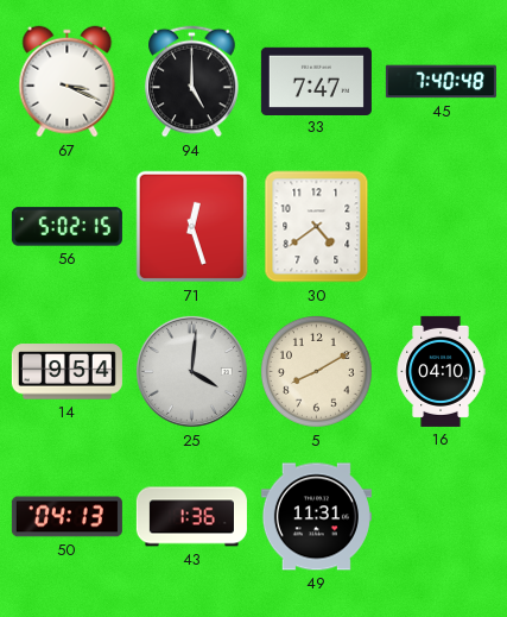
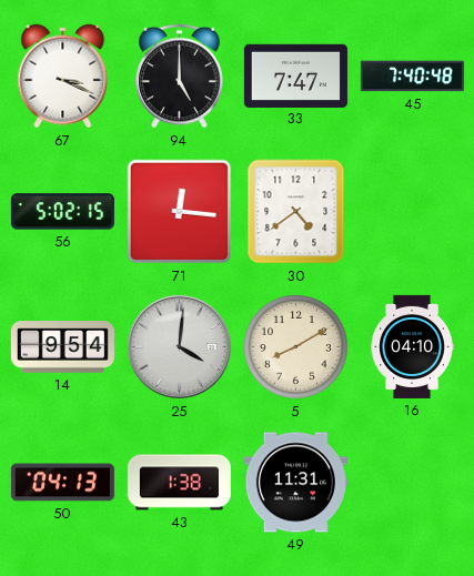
71: 12:27 -> 12:16 (180, 212)
43: 1:36 -> 1:38 (179, 483)
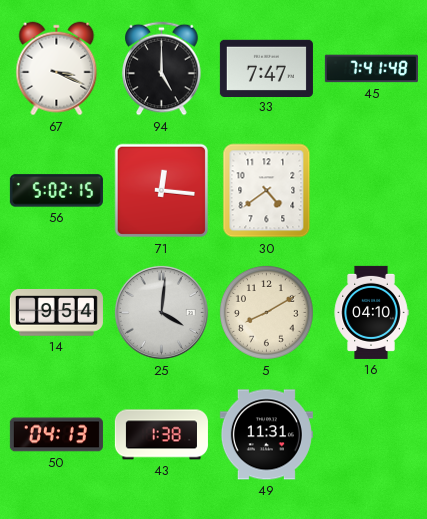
45: 7:40 -> 7:41 (371, 69)
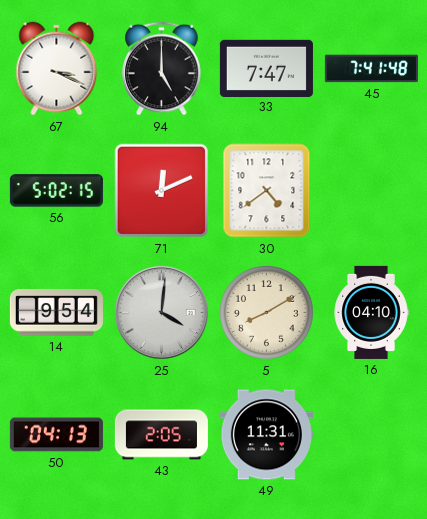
71: 12:16 -> 12:11 (162, 191)
43: 1:38 -> 2:05 (161, 435)
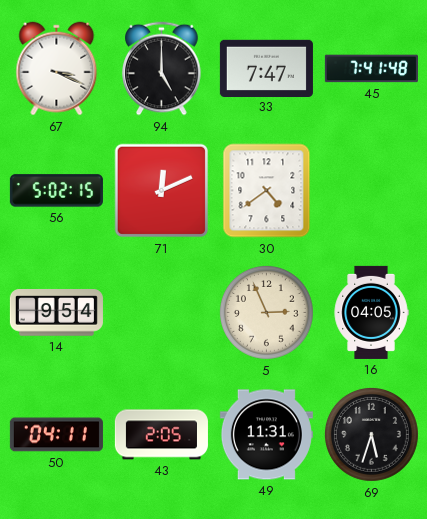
25: 4:01 -> none (161, 312)
5: 8:10 -> 2:56 (266, 312)
16: 04:10 -> 04:05 (371, 312)
50: 04:13 -> 04:11 (56, 435)
69: none -> 5:33 (371, 434)
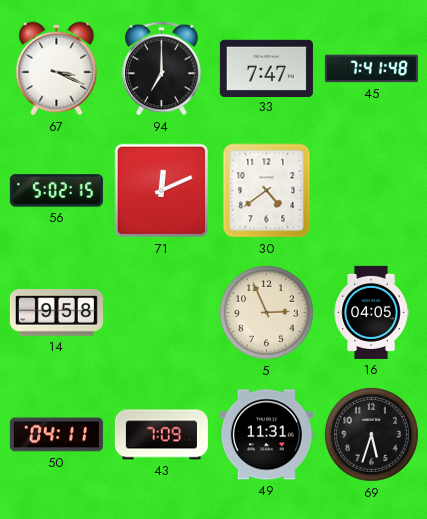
94: 5:00 -> 7:00 (162, 69)
14: 9:54 -> 9:58 (56, 313)
43: 2:05 -> 7:09 (161, 435)
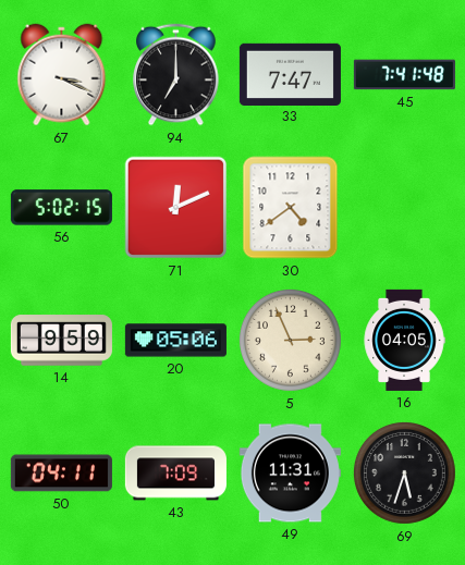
14: 9:58 -> 9:59 (61, 341)
20: none -> 05:06 (175, 341)
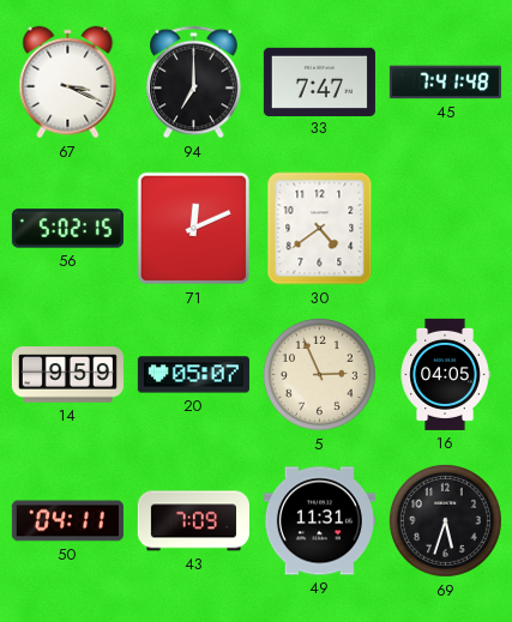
20: 05:06 -> 05:07 (193, 375)
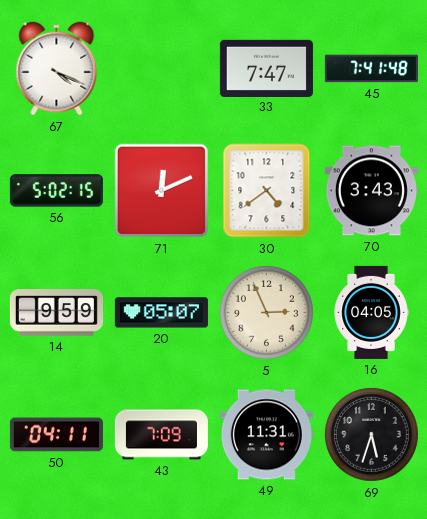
67: 3:19 -> 4:19 (57, 69)
94: 7:00 -> none (194, 83)
70: none -> 3:43 (371, 191)
